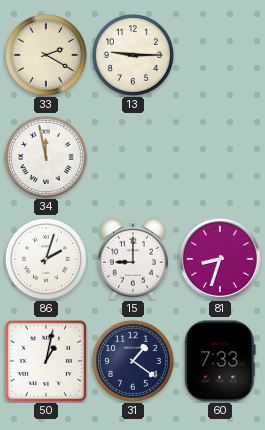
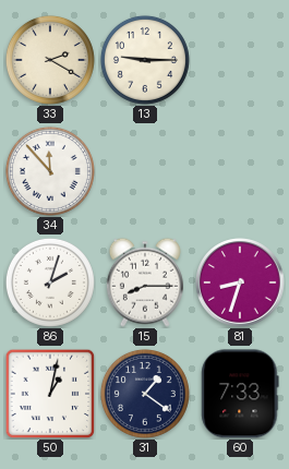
34: 11:58 -> 11:53 (50, 171)
15: 9:00 -> 8:15 (145, 282)
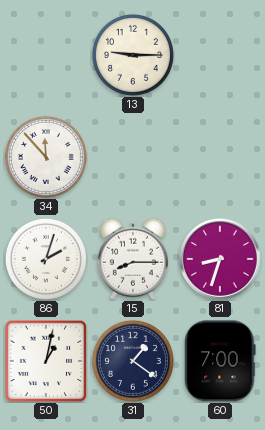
33: 2:20 -> none (50, 60)
60: 7:33 -> 7:00 (220, 361)
